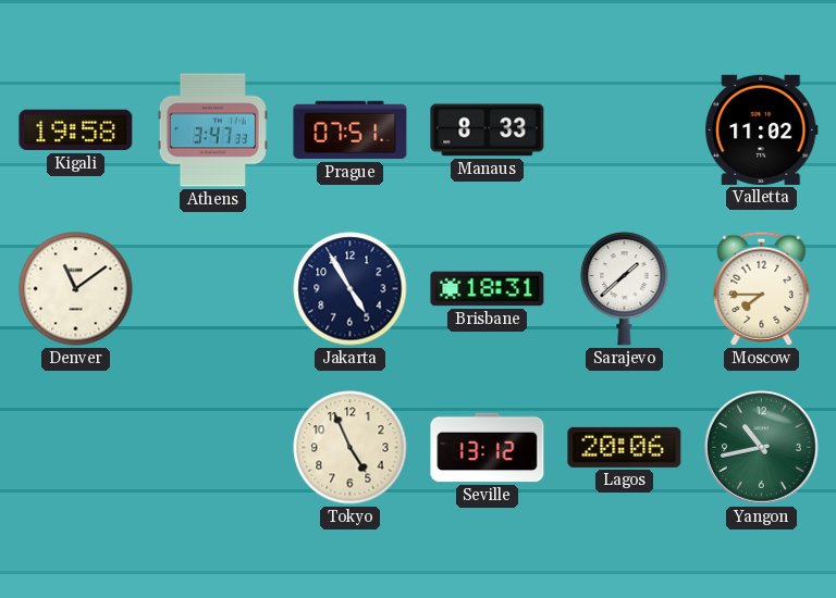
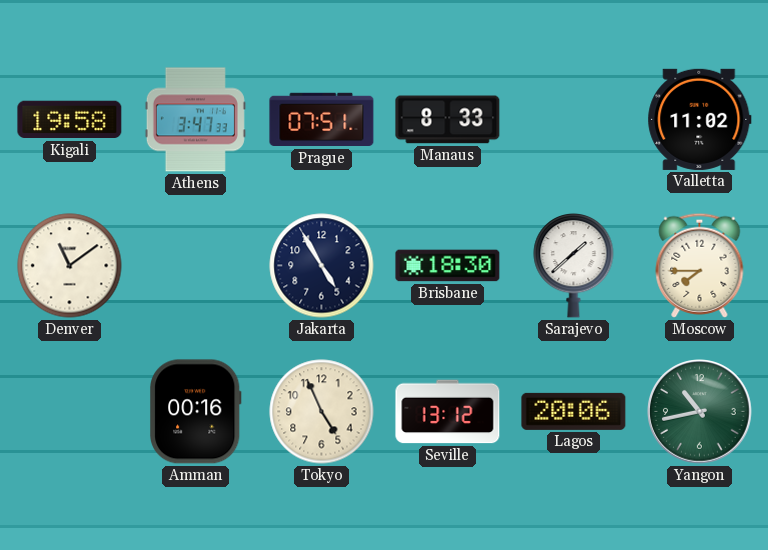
Brisbane: 18:31 -> 18:30 (448, 266)
Amman: none -> 00:16 (195, 412)
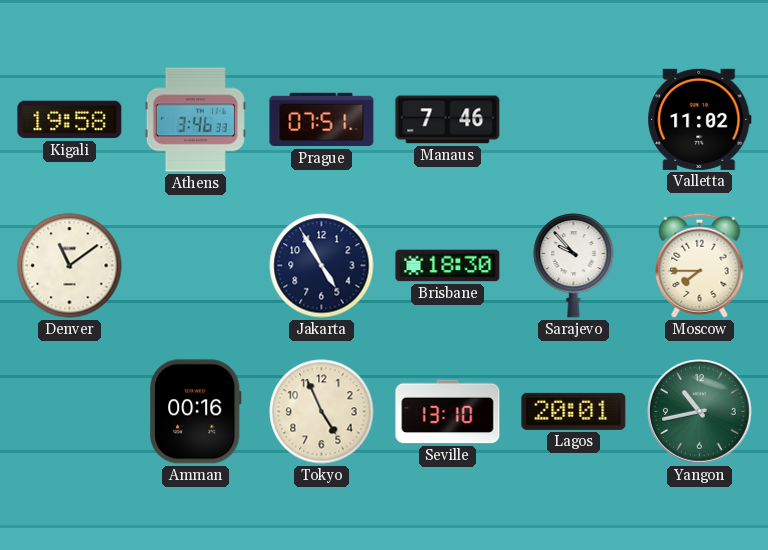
Athens: 3:47 -> 3:46 (195, 120)
Manaus: 8:33 -> 7:46 (448, 120)
Sarajevo: 1:38 -> 9:53 (574, 265)
Seville: 13:12 -> 13:10 (448, 412)
Lagos: 20:06 -> 20:01 (574, 411)
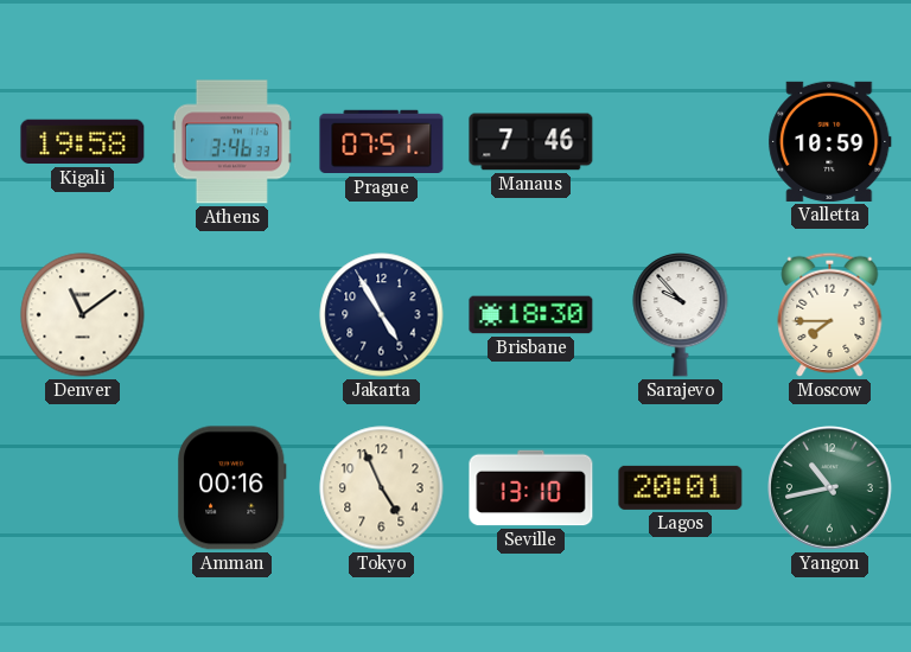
Valletta: 11:02 -> 10:59 (830, 141)
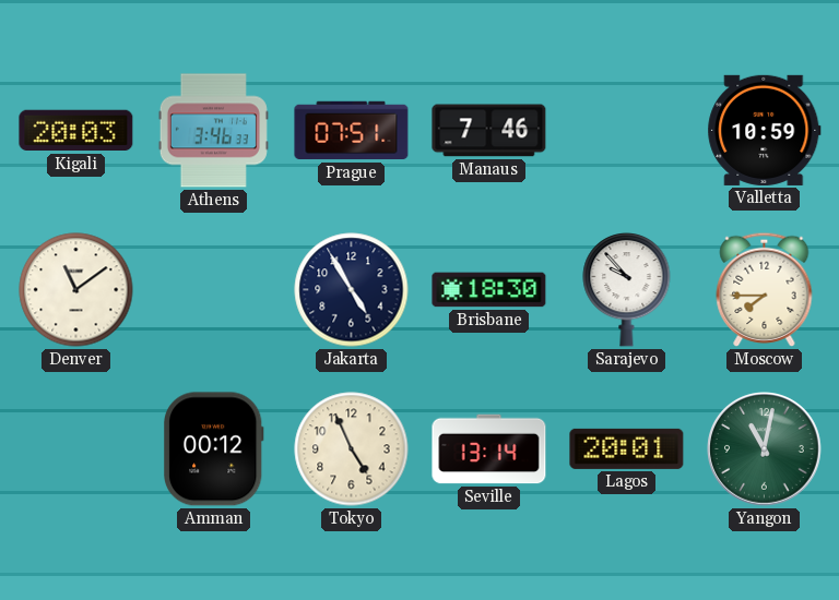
Kigali: 19:58 -> 20:03 (76, 131)
Amman: 00:16 -> 00:12 (213, 449)
Seville: 13:10 -> 13:14 (489, 449)
Yangon: 10:43 -> 11:02 (765, 449)
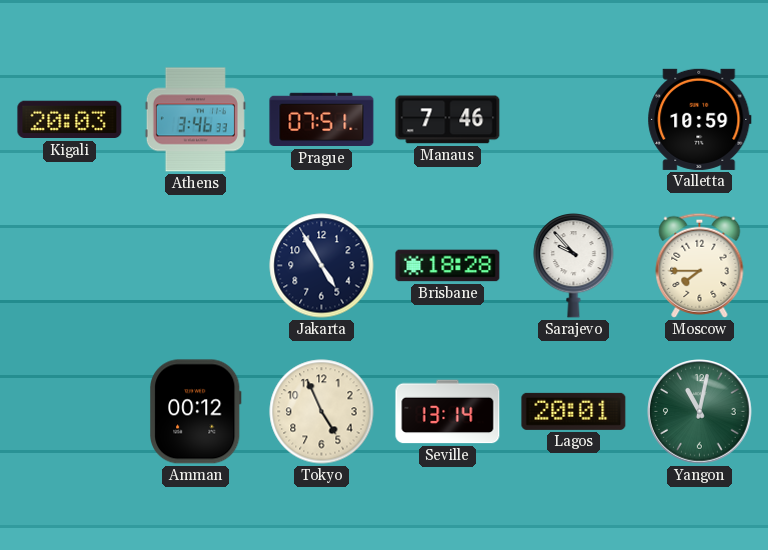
Denver: 11:09 -> none (76, 290)
Brisbane: 18:30 -> 18:28 (448, 266)
